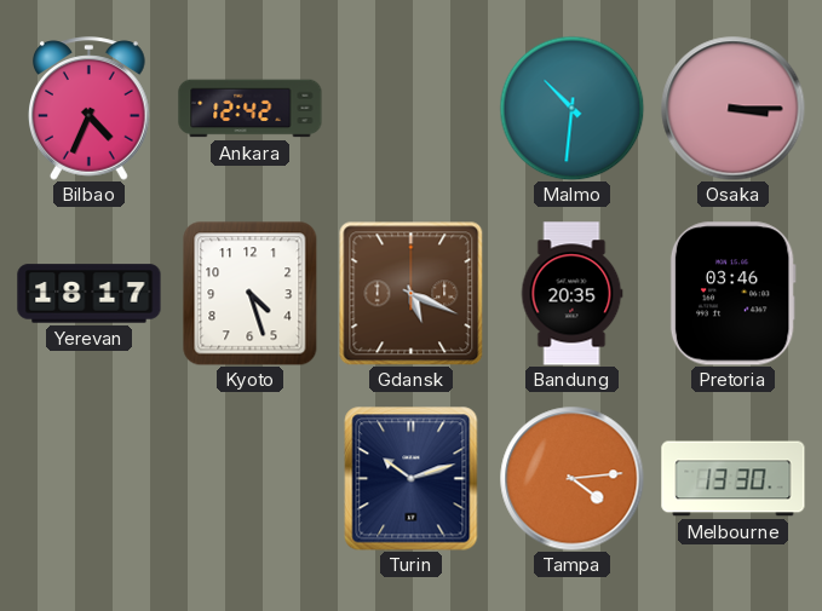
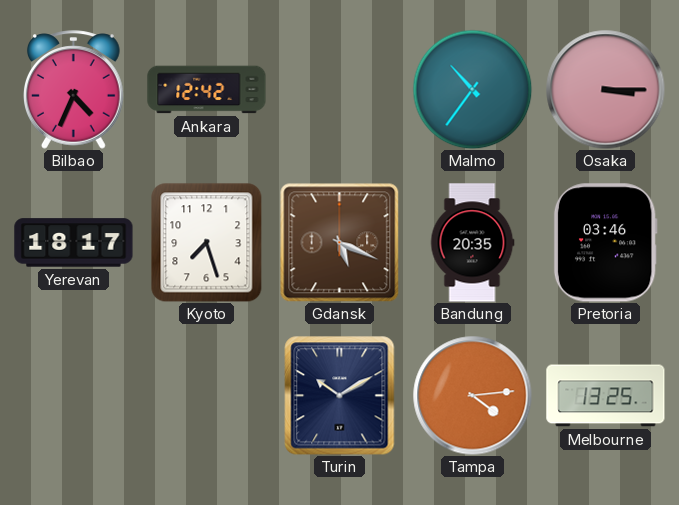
Malmo: 10:31 -> 10:36 (472, 89)
Kyoto: 4:27 -> 7:27 (207, 242)
Turin: 10:12 -> 10:10 (340, 396)
Melbourne: 13:30 -> 13:25 (606, 396)
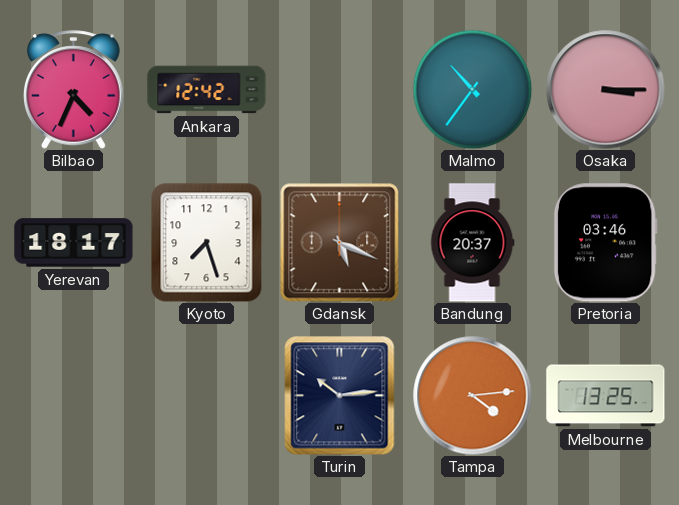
Bandung: 20:35 -> 20:37 (472, 243)
Turin: 10:10 -> 10:14 (340, 396)
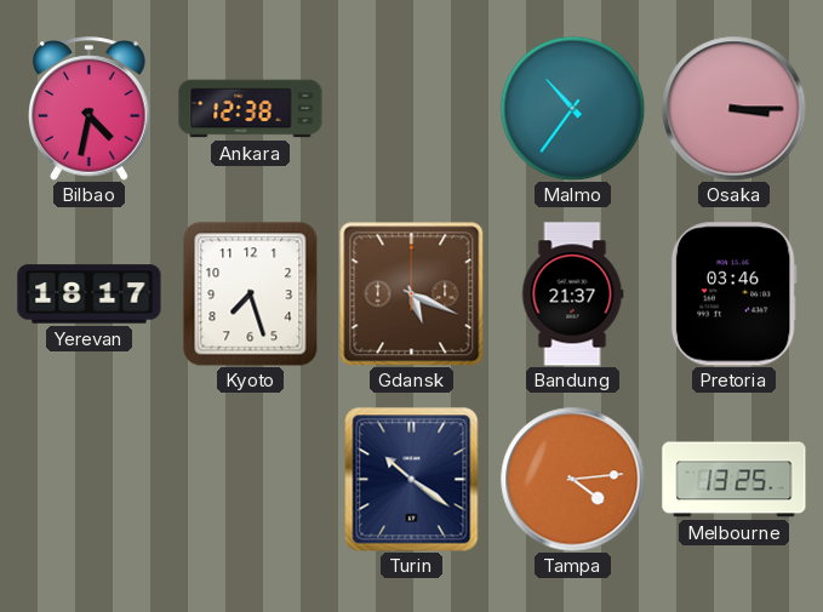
Bilbao: 4:34 -> 4:32 (90, 109)
Ankara: 12:42 -> 12:38 (251, 109)
Bandung: 20:37 -> 21:37 (572, 294)
Turin: 10:14 -> 10:21 (412, 480)
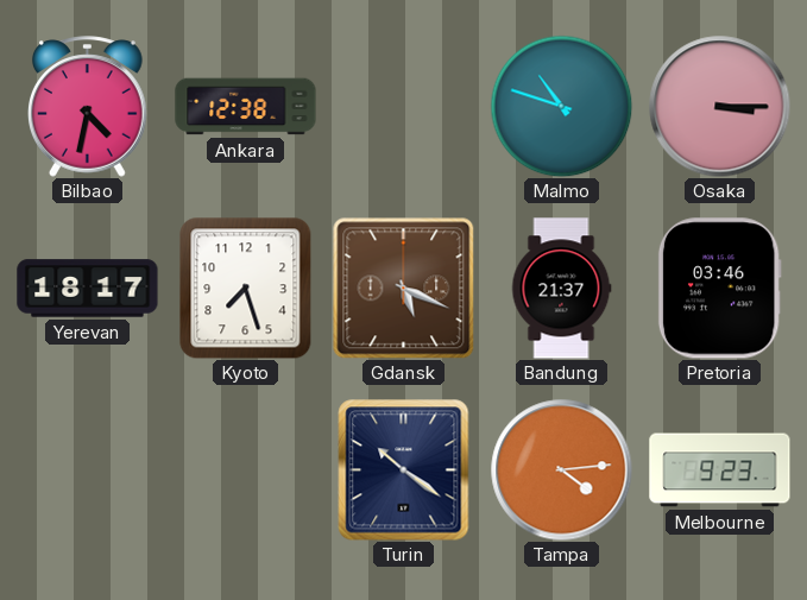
Malmo: 10:36 -> 10:48 (561, 106)
Melbourne: 13:25 -> 9:23 (720, 470)
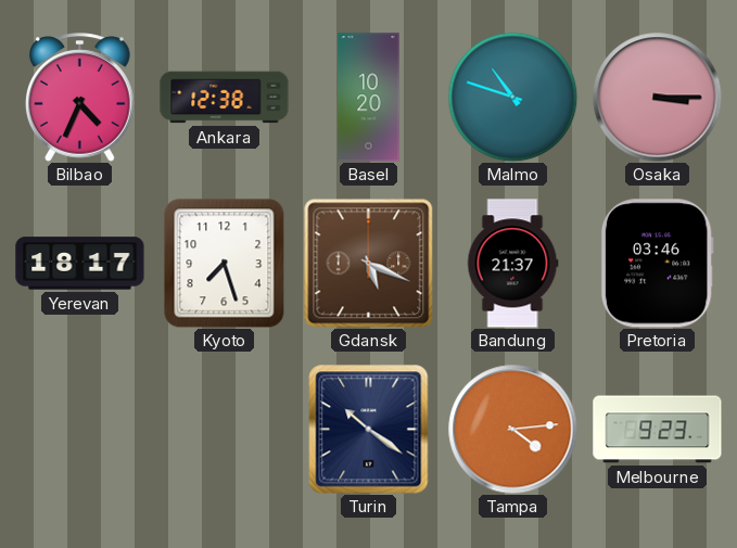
Bilbao: 4:32 -> 4:34 (80, 98)
Basel: none -> 10:20 (369, 98)
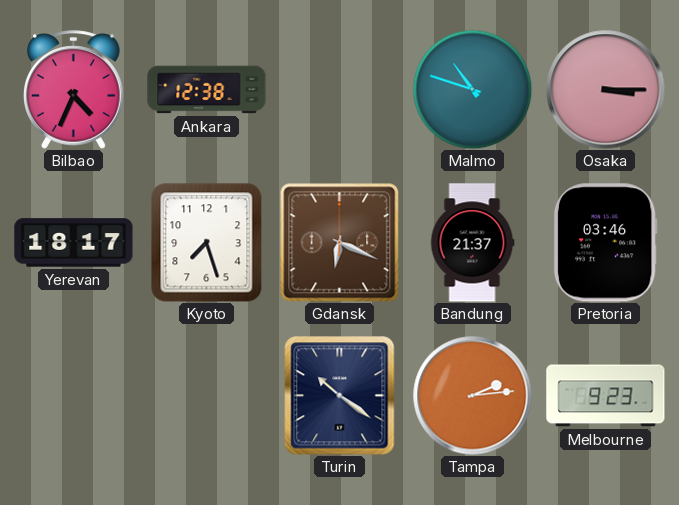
Basel: 10:20 -> none (369, 98)
Gdansk: 5:19 -> 6:19 (339, 242)
Tampa: 4:14 -> 2:14 (473, 396)
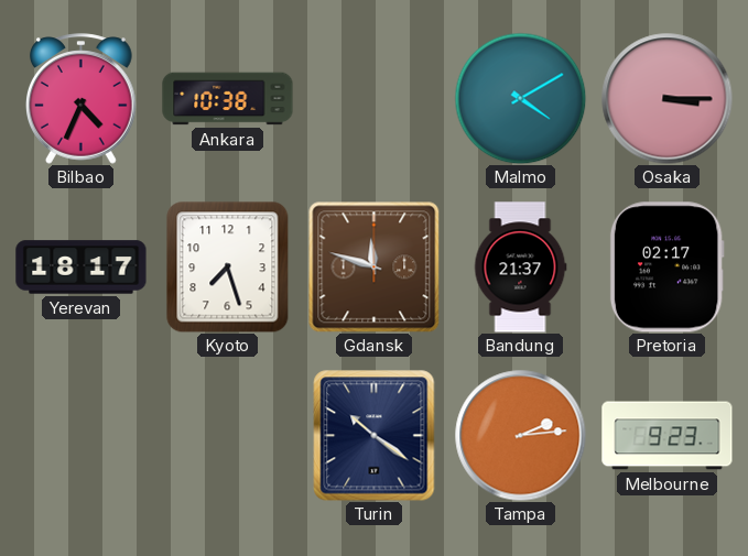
Ankara: 12:38 -> 10:38 (228, 99)
Malmo: 10:48 -> 4:10 (520, 98)
Gdansk: 6:19 -> 11:48 (373, 266)
Pretoria: 03:46 -> 02:17 (666, 268)
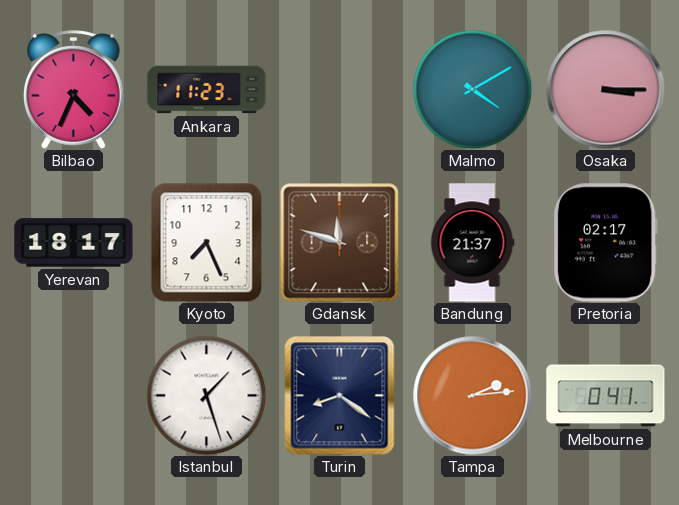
Ankara: 10:38 -> 11:23 (207, 90)
Kyoto: 7:27 -> 7:26 (207, 242)
Istanbul: none -> 1:27 (206, 395)
Turin: 10:21 -> 8:21 (340, 396)
Melbourne: 9:23 -> 0:41 (606, 396)
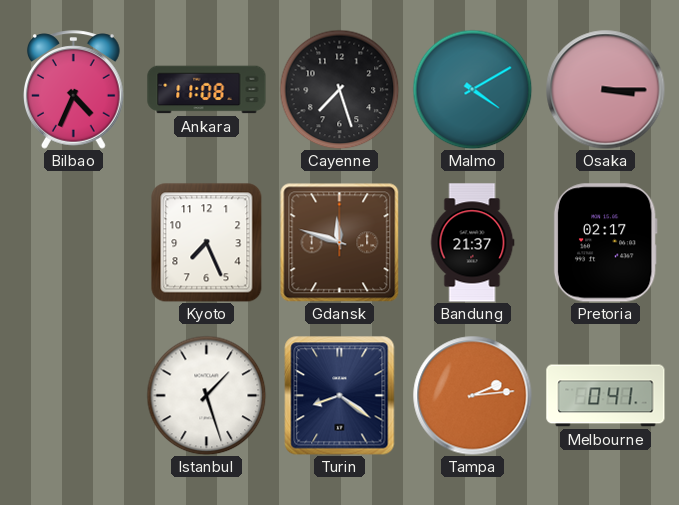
Ankara: 11:23 -> 11:08 (207, 90)
Cayenne: none -> 7:27 (339, 89)
Yerevan: 18:17 -> none (74, 243)
